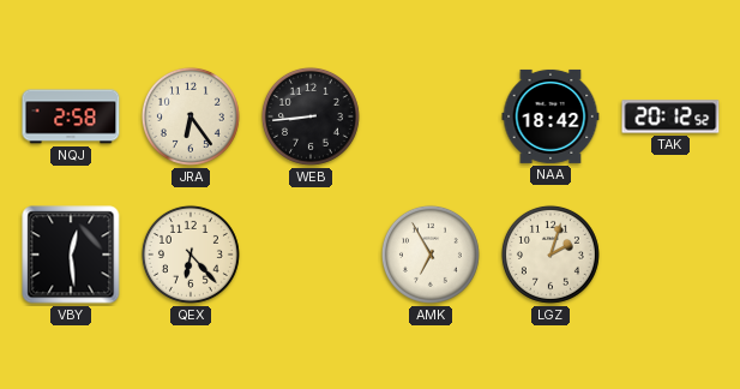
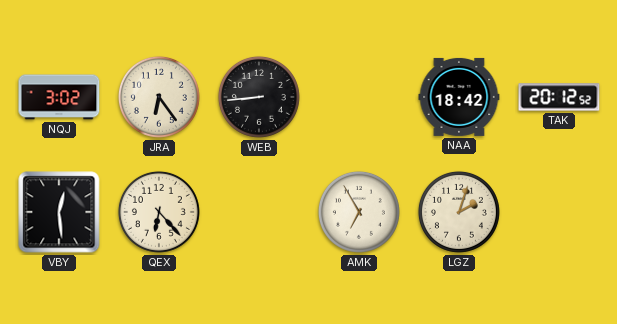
NQJ: 2:58 -> 3:02 (59, 97)
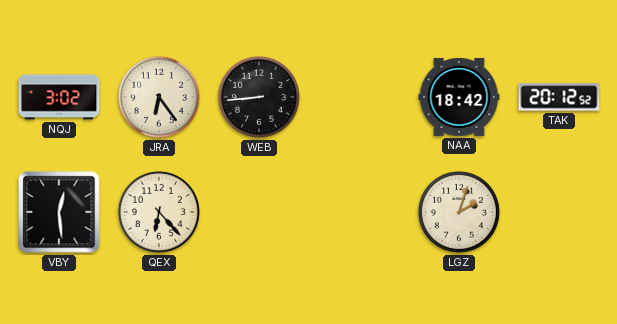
AMK: 6:55 -> none (359, 212)
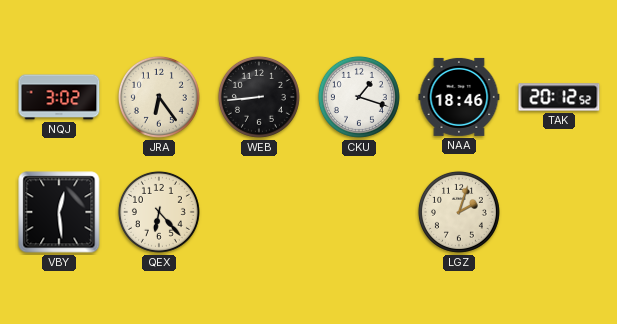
CKU: none -> 1:18 (359, 97)
NAA: 18:42 -> 18:46 (459, 97)
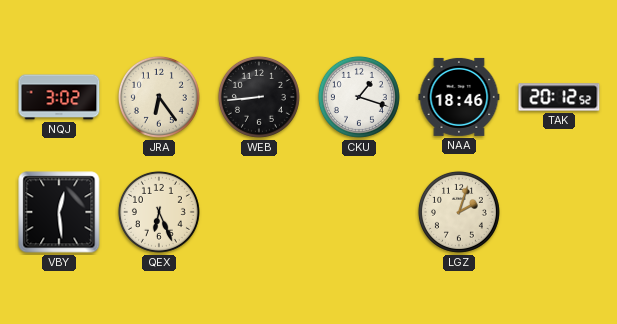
QEX: 6:23 -> 6:26 (159, 212)
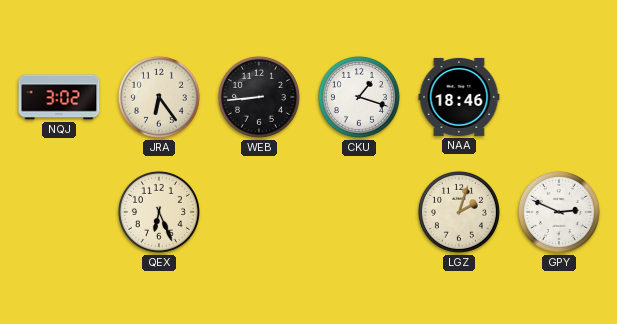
TAK: 20:12 -> none (559, 97)
VBY: 12:29 -> none (59, 212)
GPY: none -> 2:49 (559, 212)
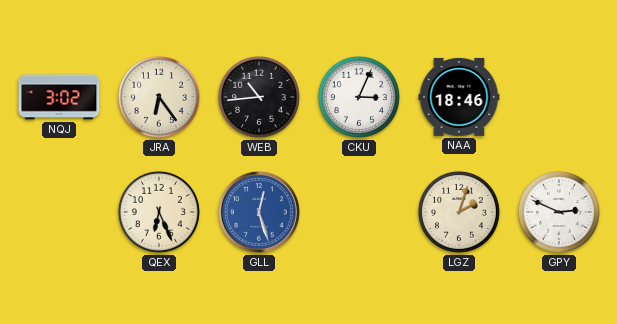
WEB: 8:44 -> 10:44 (259, 97)
CKU: 1:18 -> 3:04 (359, 97)
GLL: none -> 12:27 (259, 212)
